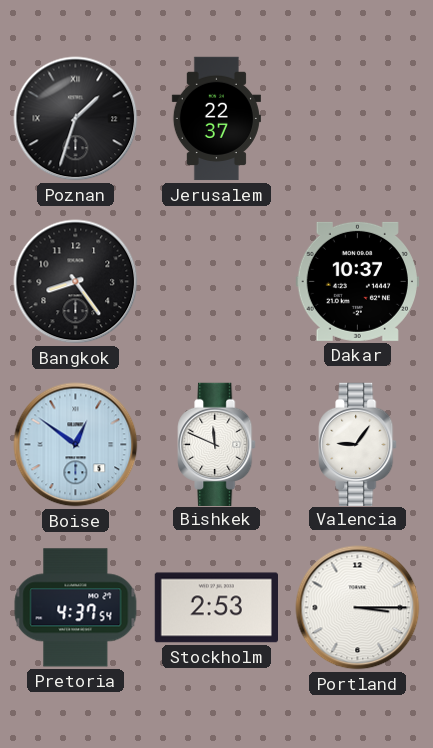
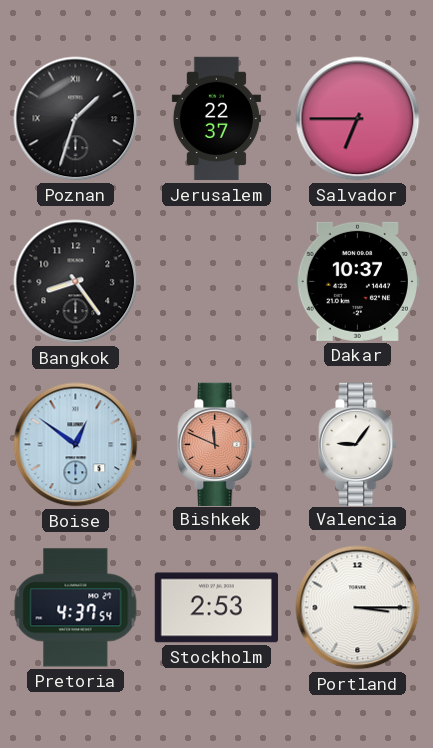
Salvador: none -> 6:45 (358, 119)
Bishkek dial: white -> salmon (217, 444)
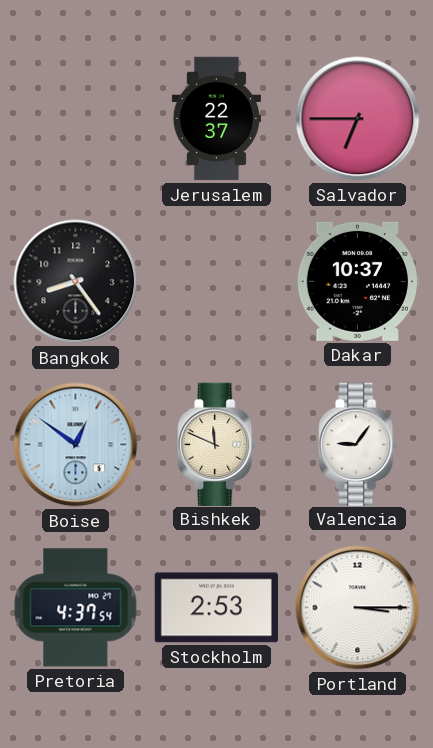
Poznan: 1:33 -> none (76, 119)
Bishkek dial: salmon -> cream (217, 444)
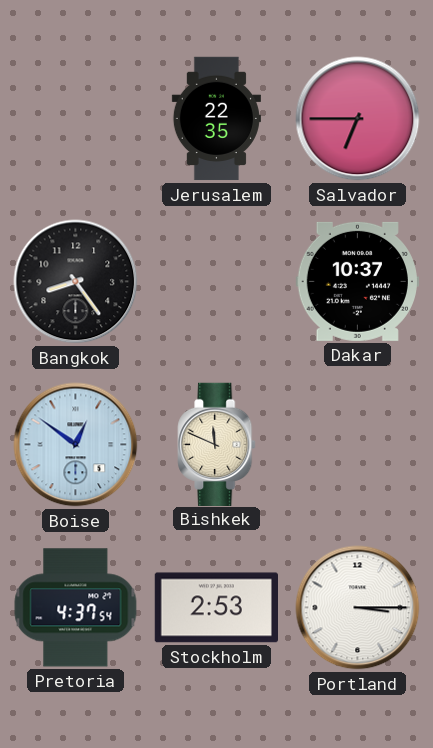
Jerusalem: 22:37 -> 22:35 (216, 119)
Valencia: 9:06 -> none (358, 444)
